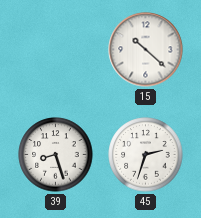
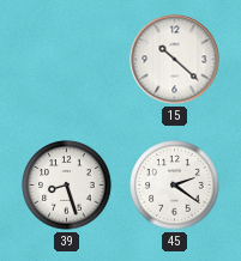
45: 2:33 -> 2:21 (175, 186)
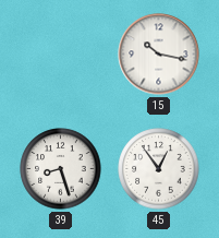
15: 10:22 -> 10:17 (159, 55)
45: 2:21 -> 12:54 (159, 169)
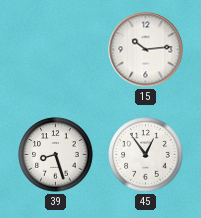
15: 10:17 -> 10:14 (146, 50)
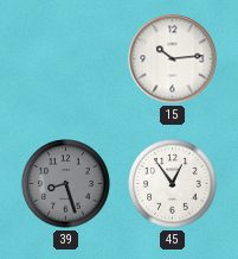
39 dial: white -> grey (66, 184)
